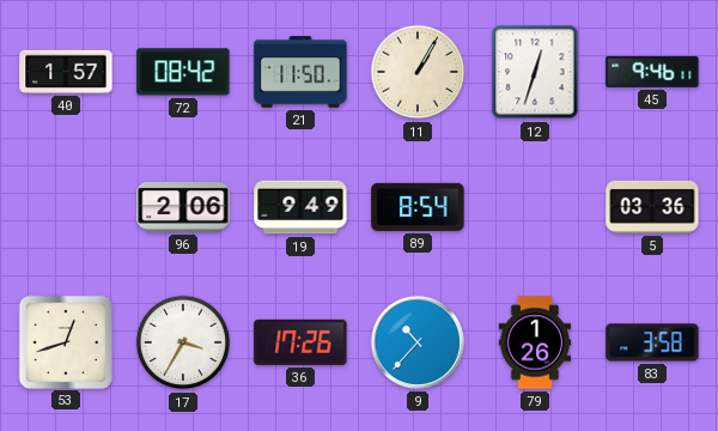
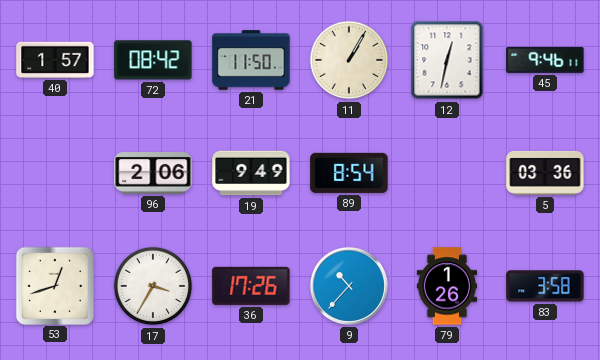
12: 12:33 -> 12:32 (447, 60)
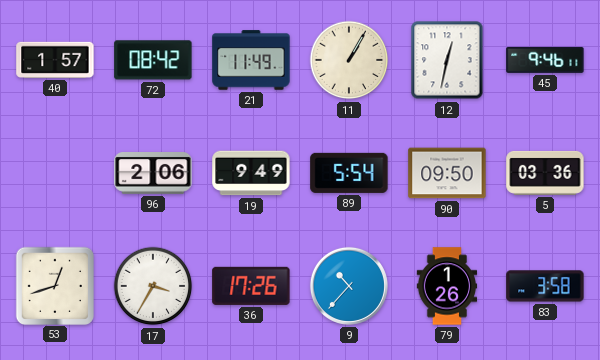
21: 11:50 -> 11:49 (251, 60)
89: 8:54 -> 5:54 (349, 173)
90: none -> 09:50 (447, 173)
